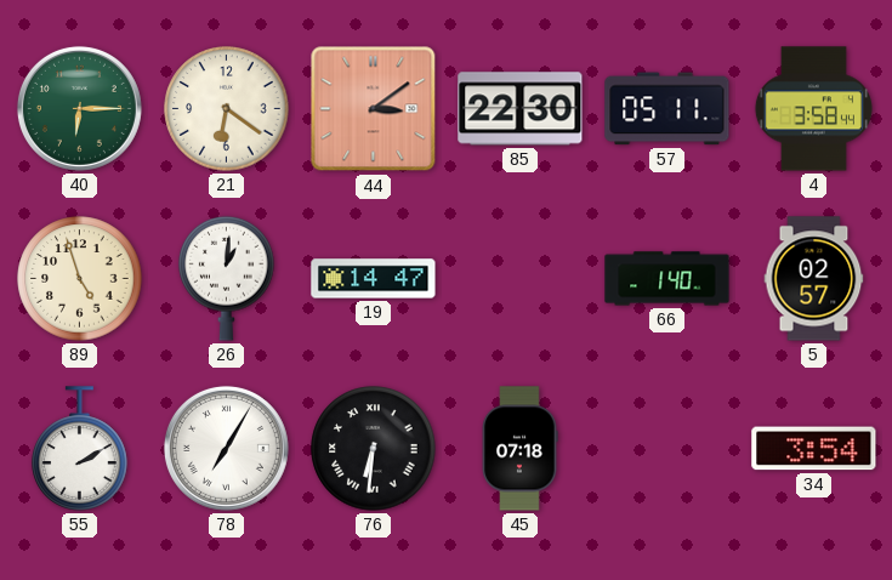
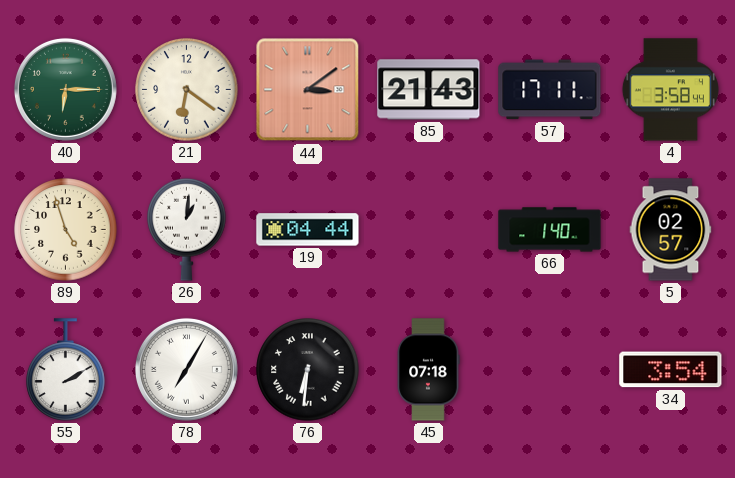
85: 22:30 -> 21:43 (429, 90)
57: 05:11 -> 17:11 (550, 90)
19: 14:47 -> 04:44 (308, 230)
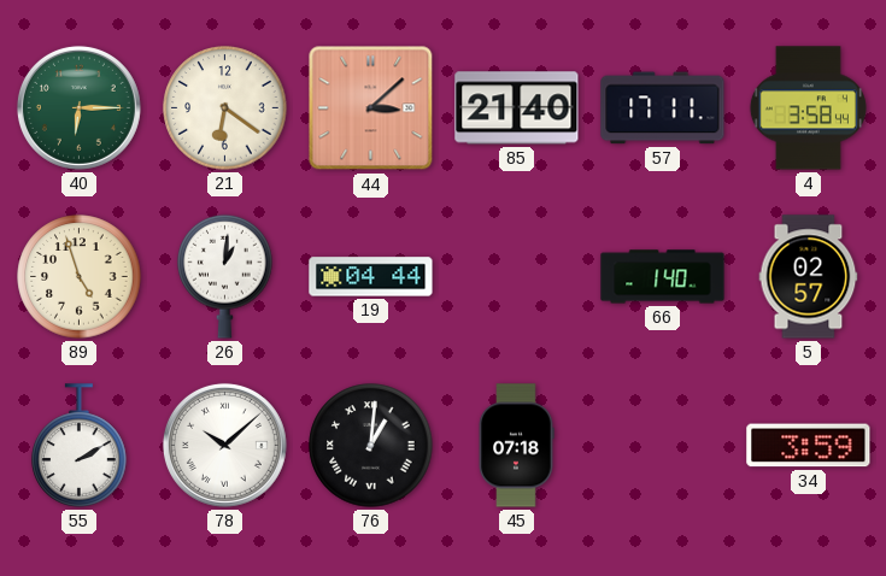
44: 3:09 -> 3:08 (371, 108)
85: 21:43 -> 21:40 (517, 108)
78: 7:05 -> 10:08 (224, 445)
76: 6:31 -> 1:01 (371, 446)
34: 3:54 -> 3:59 (809, 446)
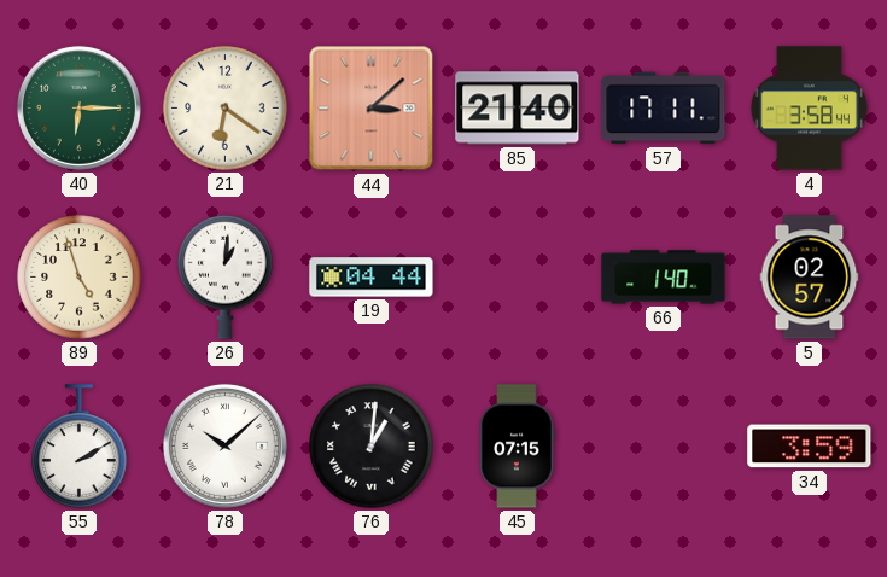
45: 07:18 -> 07:15 (517, 447)
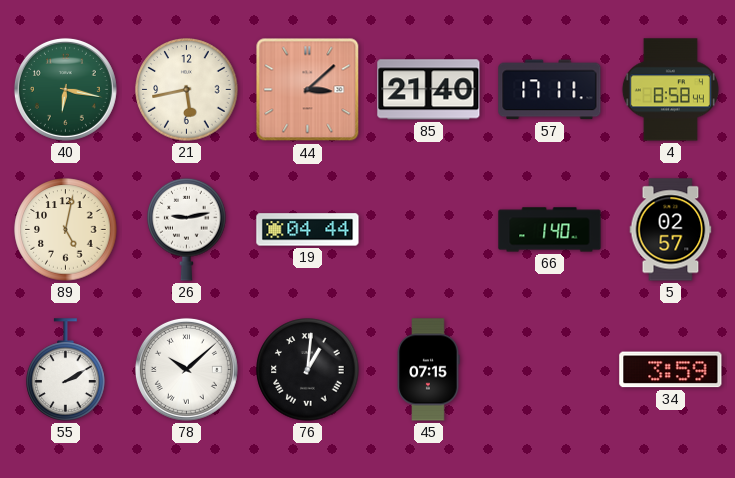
40: 6:15 -> 6:17 (65, 89)
21: 6:21 -> 5:43 (187, 90)
4: 3:58 -> 8:58 (670, 90)
89: 4:57 -> 5:02 (66, 230)
26: 1:01 -> 9:13 (187, 229)
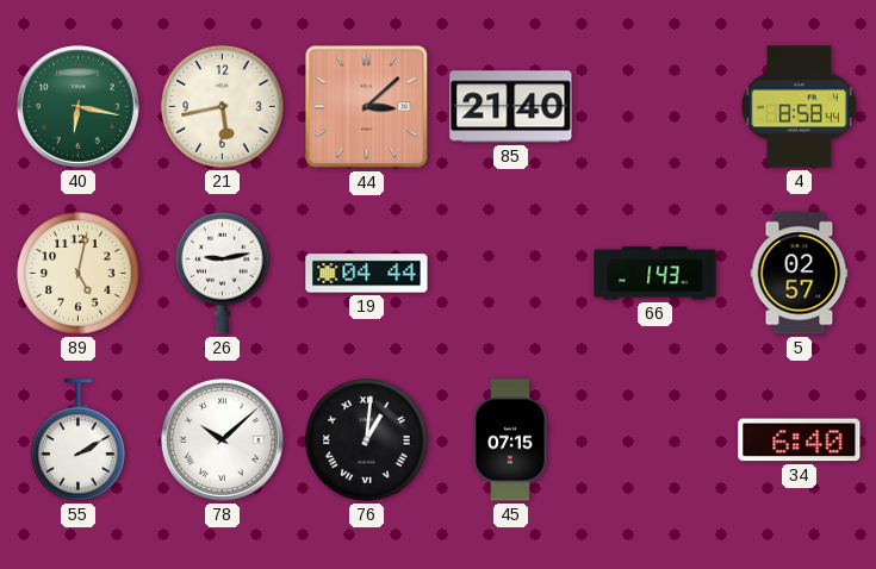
57: 17:11 -> none (550, 90)
66: 1:40 -> 1:43 (656, 274)
34: 3:59 -> 6:40 (800, 440)
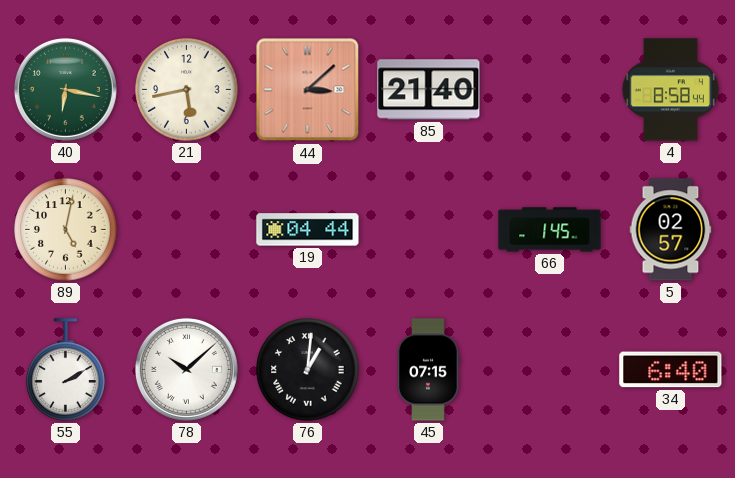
26: 9:13 -> none (223, 273)
66: 1:43 -> 1:45 (550, 230)
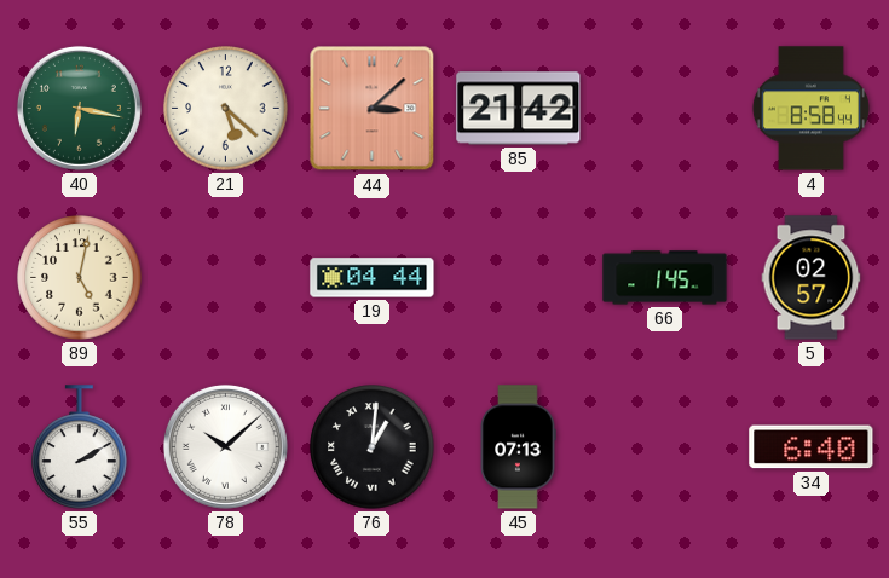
21: 5:43 -> 5:22 (226, 109)
85: 21:40 -> 21:42 (519, 109)
45: 07:15 -> 07:13 (518, 447)
